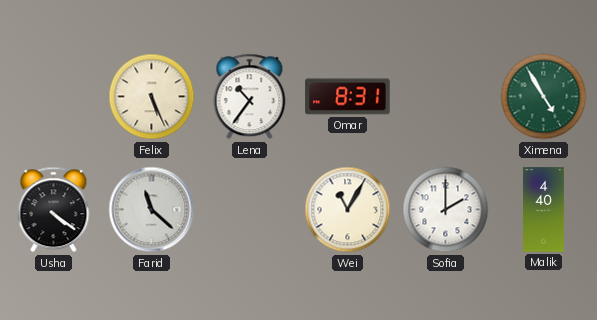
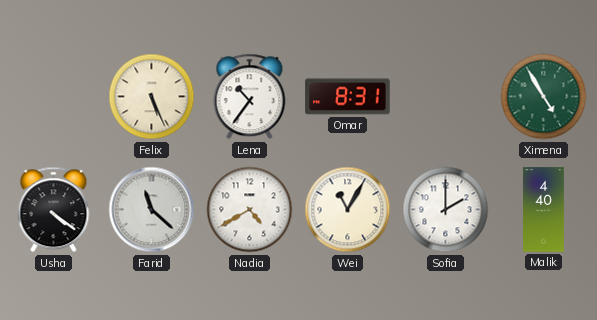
Nadia: none -> 4:40 (250, 210)
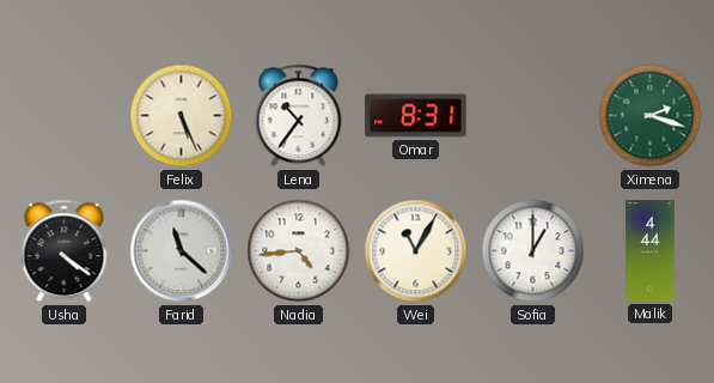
Ximena: 4:55 -> 2:18 (651, 116)
Nadia: 4:40 -> 4:44 (299, 251)
Sofia: 2:00 -> 1:00 (533, 251)
Malik: 4:40 -> 4:44 (651, 251)
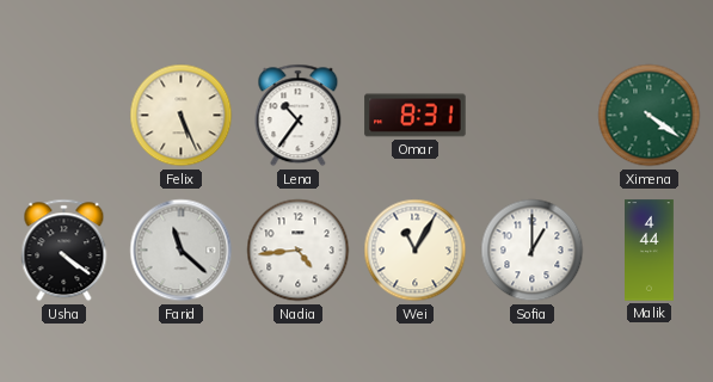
Ximena: 2:18 -> 4:21 (650, 116)
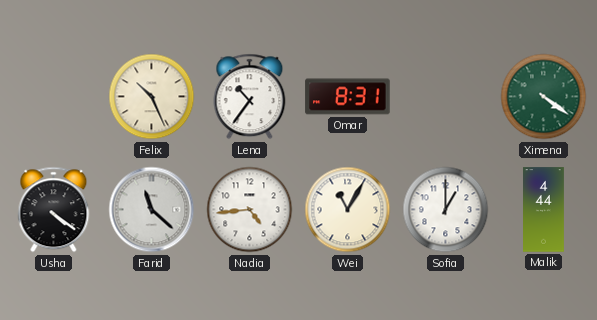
Felix: 5:26 -> 10:26 (152, 97)
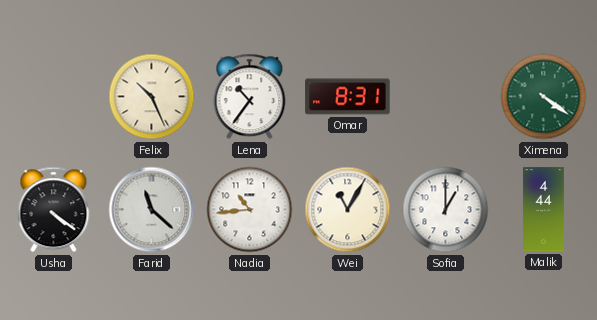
Nadia: 4:44 -> 10:44 (250, 210)
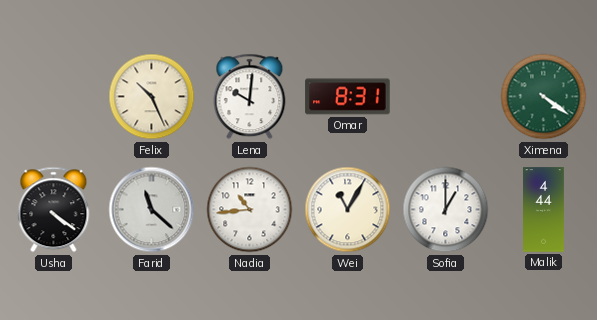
Lena: 10:36 -> 10:01 (250, 97)
